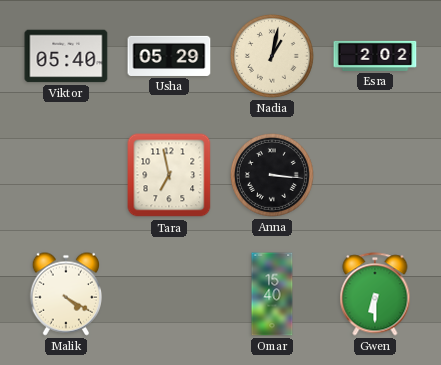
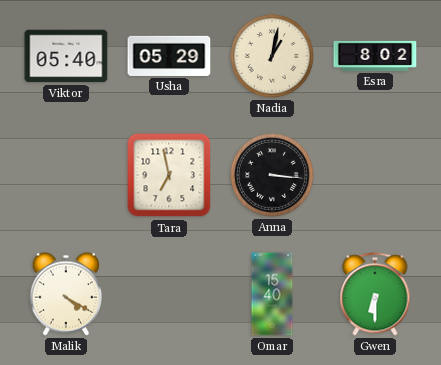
Esra: 2:02 -> 8:02 (375, 56)
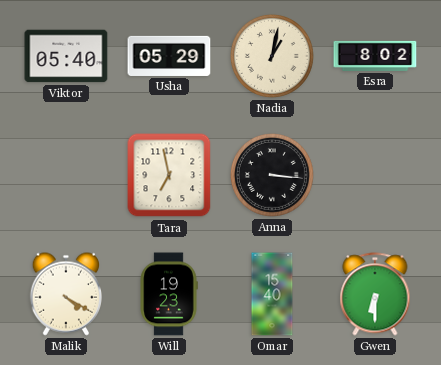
Will: none -> 19:23 (169, 294)
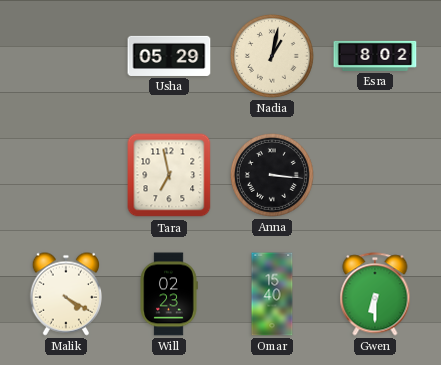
Viktor: 05:40 -> none (66, 56)
Will: 19:23 -> 02:23 (169, 294)
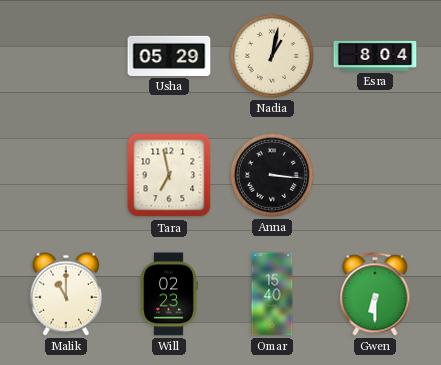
Esra: 8:02 -> 8:04 (375, 56)
Malik: 4:20 -> 11:00 (65, 294)
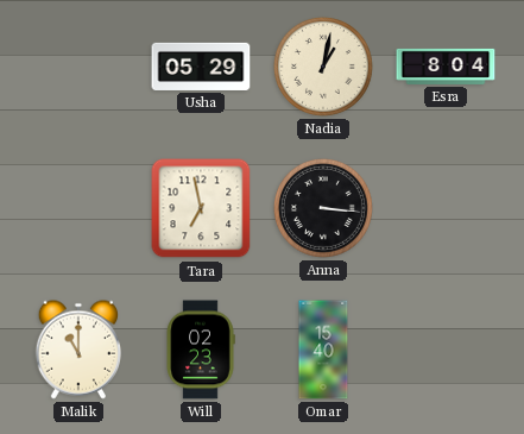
Gwen: 6:30 -> none (375, 294)
